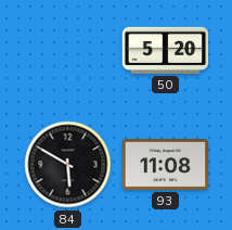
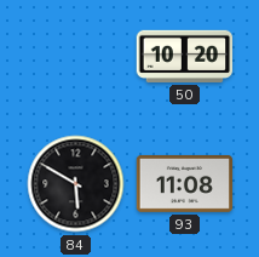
50: 5:20 -> 10:20 (185, 56)
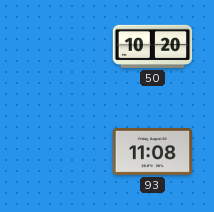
84: 5:50 -> none (76, 184)
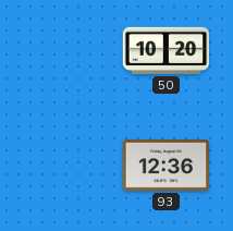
93: 11:08 -> 12:36 (167, 165)
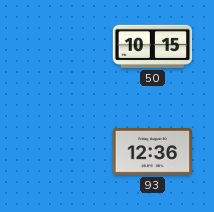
50: 10:20 -> 10:15 (153, 46)
